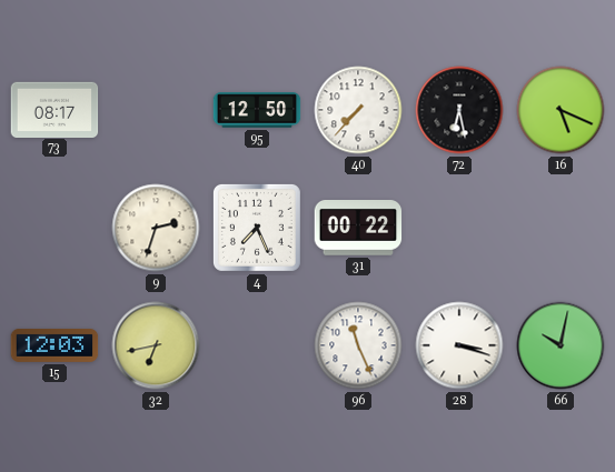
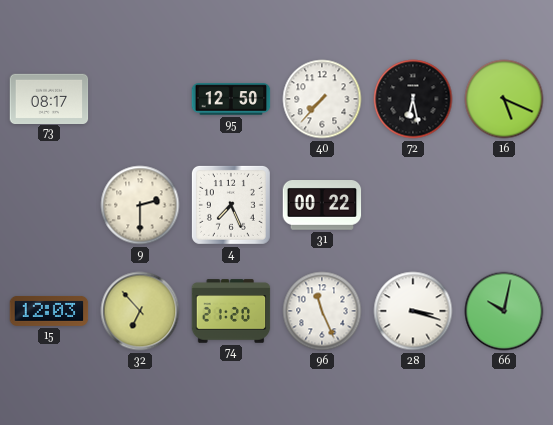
9: 2:33 -> 2:30 (140, 205)
32: 6:43 -> 6:53 (140, 311)
74: none -> 21:20 (231, 311)
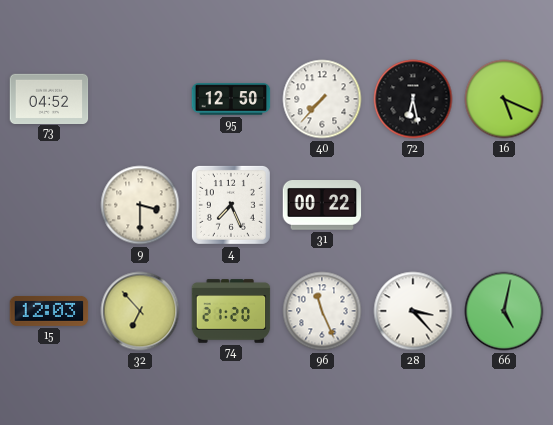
73: 08:17 -> 04:52 (49, 98)
9: 2:30 -> 3:30 (140, 205)
28: 3:18 -> 3:23 (413, 311)
66: 10:02 -> 5:02 (504, 311)
